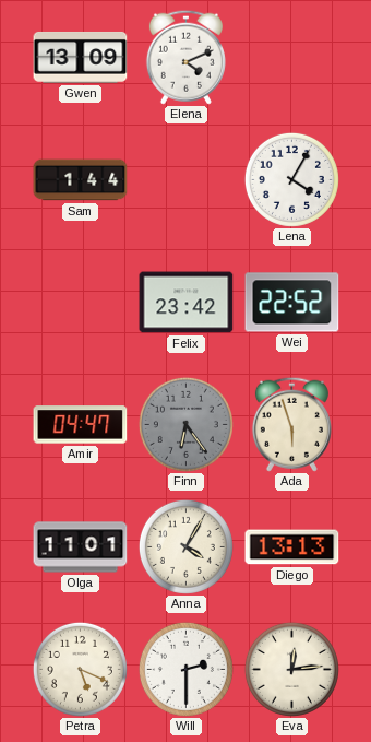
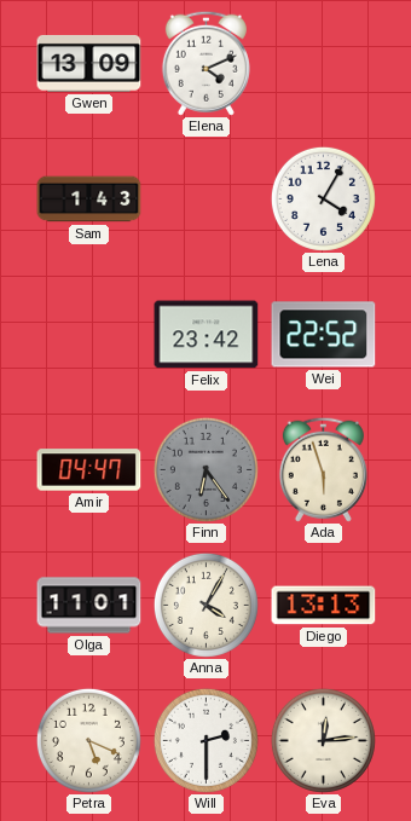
Sam: 1:44 -> 1:43 (89, 200)
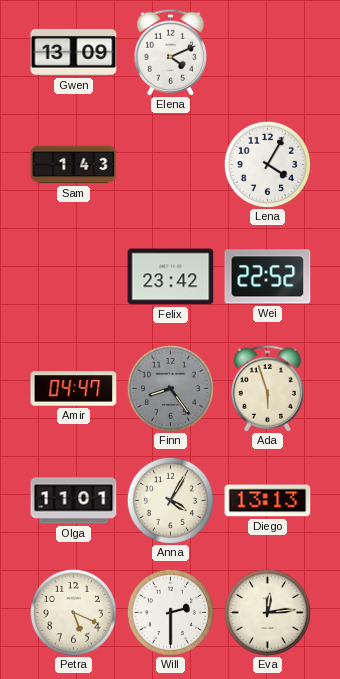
Finn: 6:24 -> 8:24 (170, 388)
